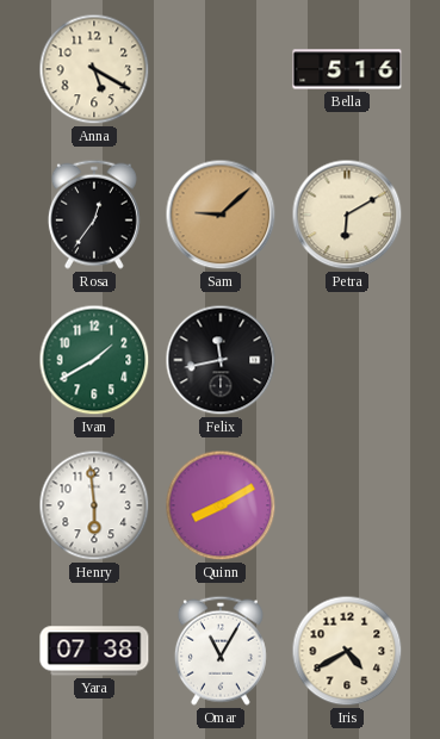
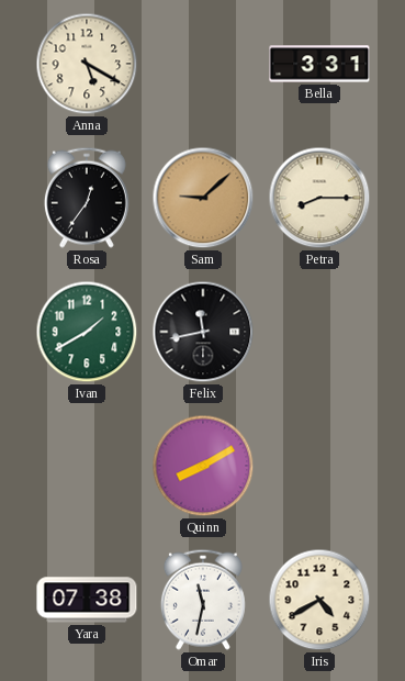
Bella: 5:16 -> 3:31 (319, 64)
Petra: 6:10 -> 8:15 (319, 198)
Henry: 5:59 -> none (94, 505)
Omar: 11:05 -> 11:32 (203, 600)
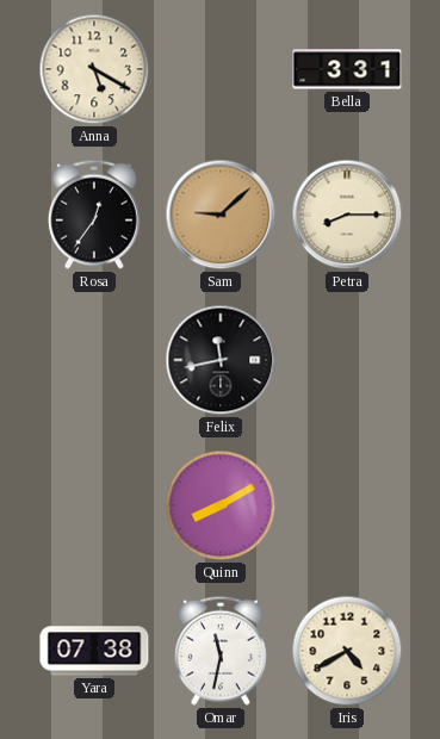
Ivan: 1:40 -> none (87, 332)
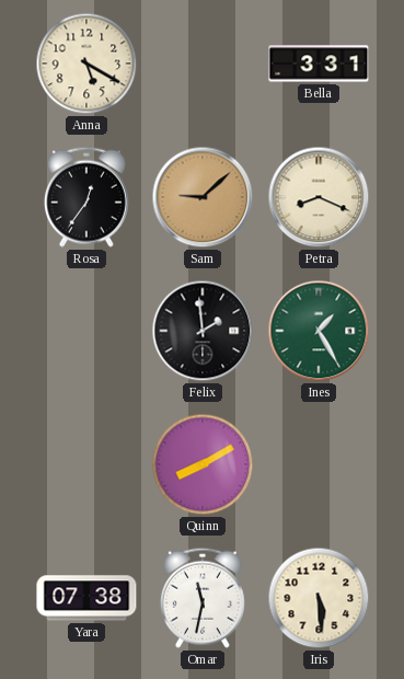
Petra: 8:15 -> 8:19 (319, 197)
Felix: 11:43 -> 1:59 (203, 331)
Ines: none -> 1:25 (319, 331)
Iris: 4:40 -> 5:29 (319, 598)
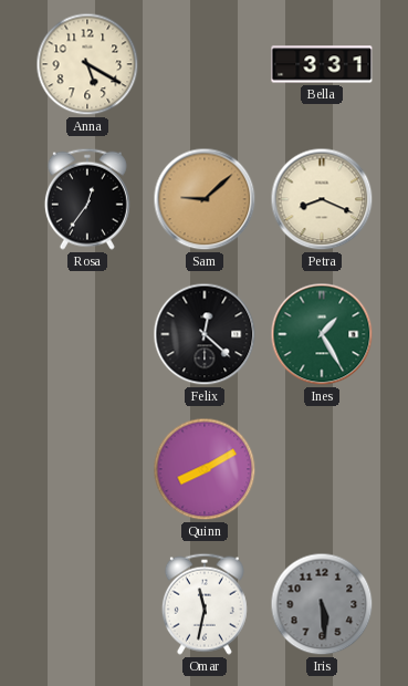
Felix: 1:59 -> 12:22 (205, 334)
Yara: 07:38 -> none (86, 598)
Iris dial: cream -> grey (322, 604)
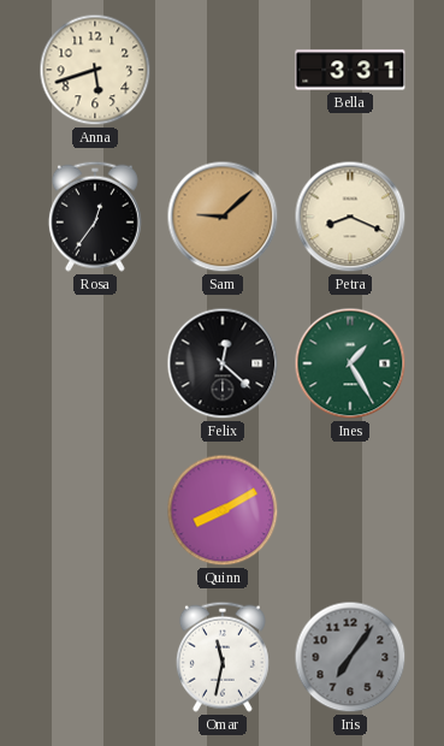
Anna: 5:20 -> 5:42 (95, 70)
Iris: 5:29 -> 7:06 (350, 657)
